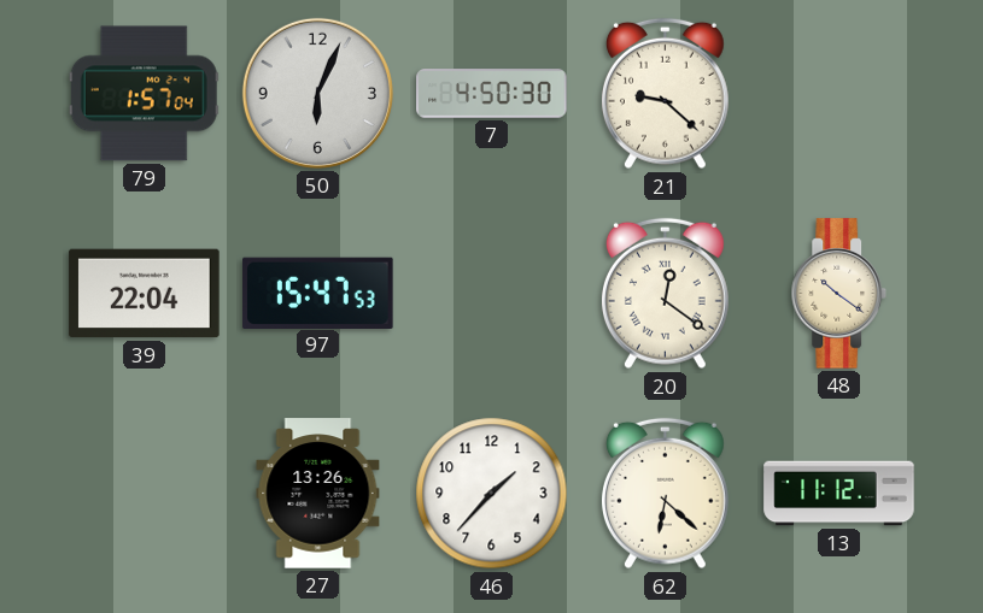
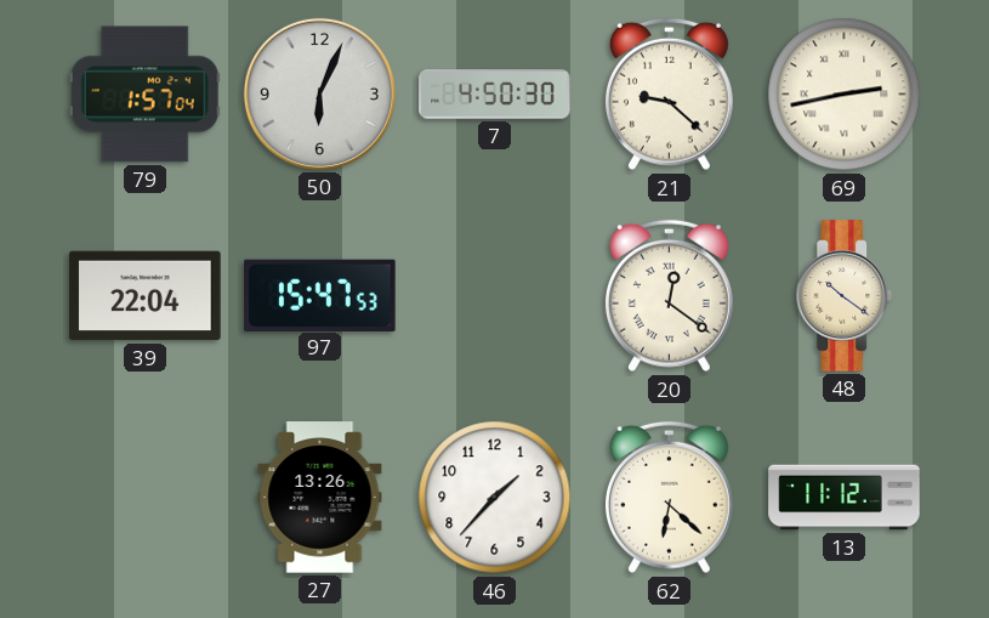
69: none -> 2:43 (845, 95)
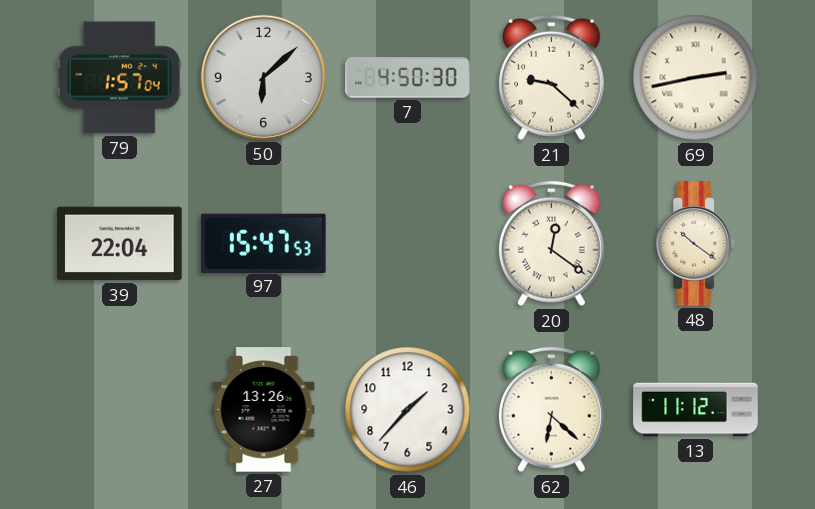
50: 6:04 -> 6:08 (263, 77)
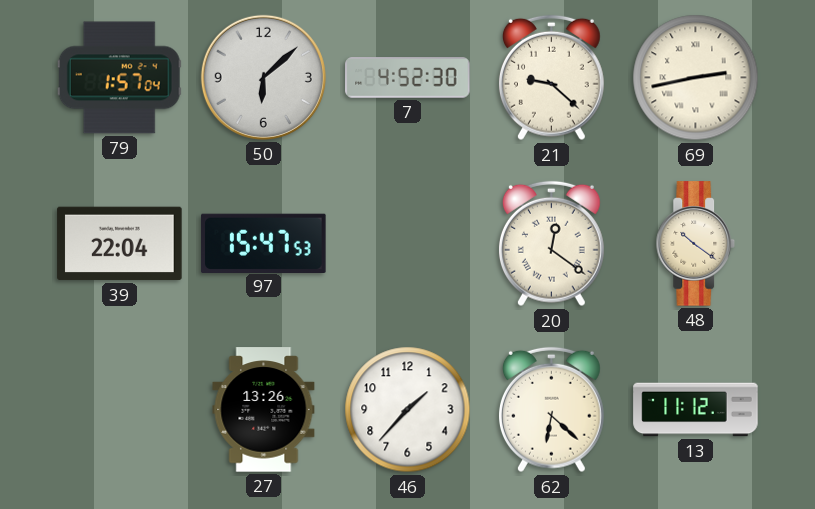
7: 4:50 -> 4:52 (408, 78)
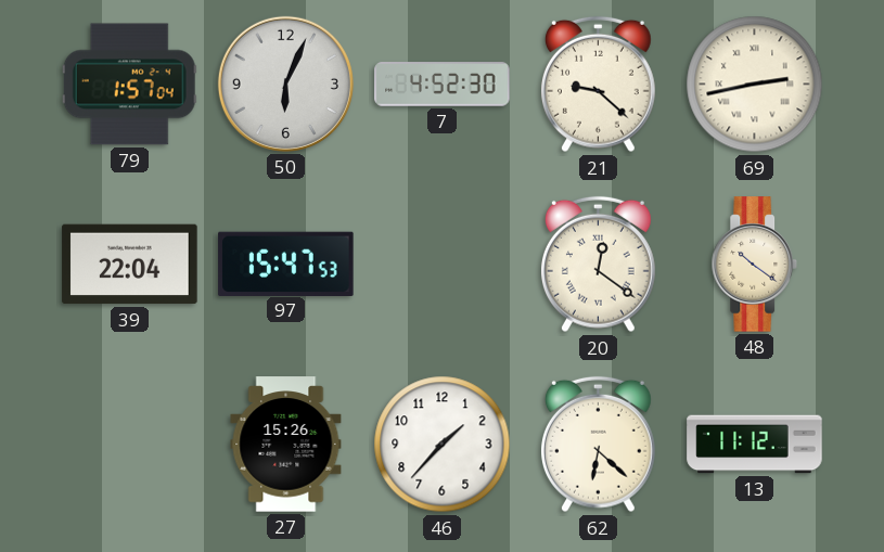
50: 6:08 -> 6:04 (285, 84)
27: 13:26 -> 15:26 (286, 445)
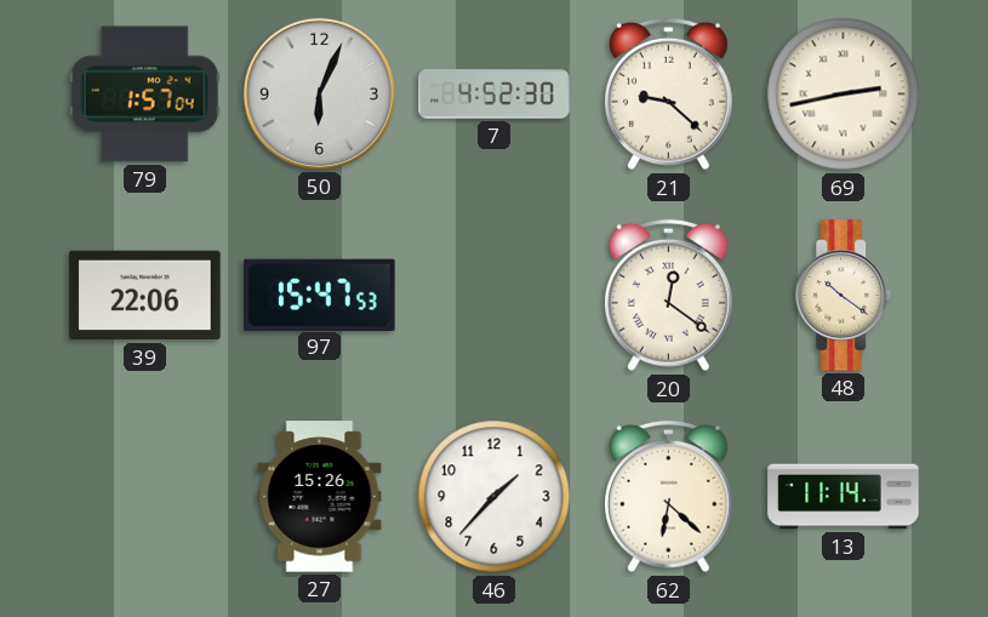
39: 22:04 -> 22:06 (145, 296)
13: 11:12 -> 11:14 (844, 497)
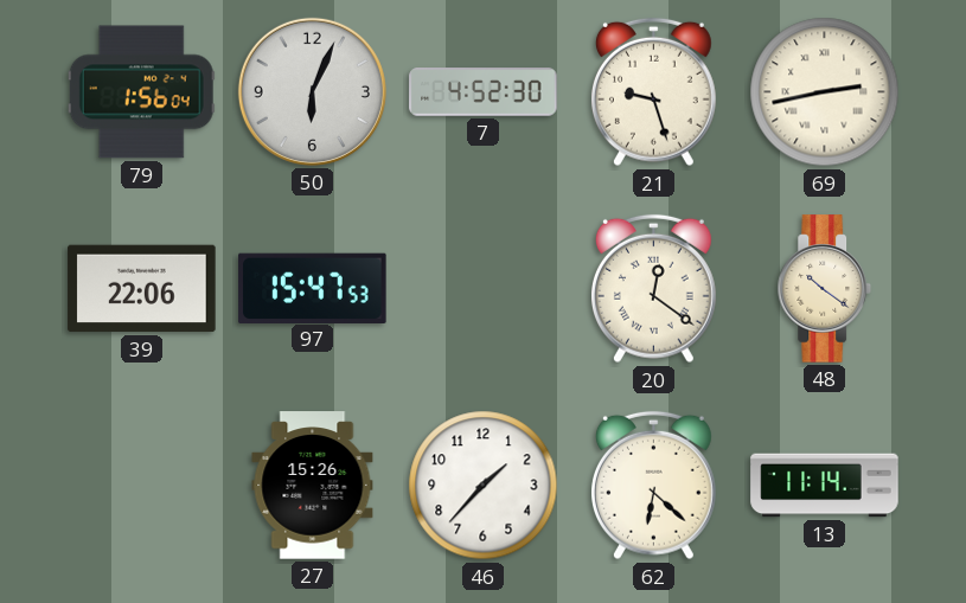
79: 1:57 -> 1:56 (141, 92)
21: 9:22 -> 9:27 (653, 92)
